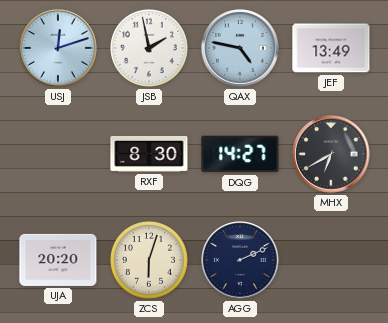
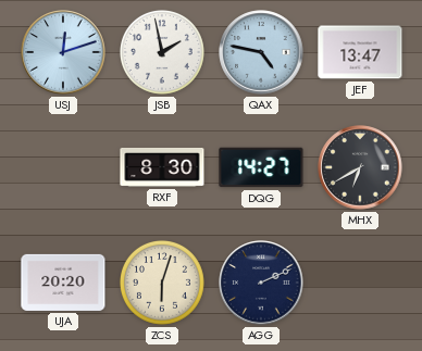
JEF: 13:49 -> 13:47 (360, 52)
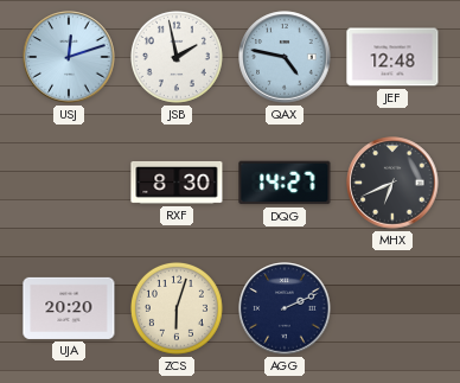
JEF: 13:47 -> 12:48 (392, 57)
MHX: 6:40 -> 6:41 (392, 183)
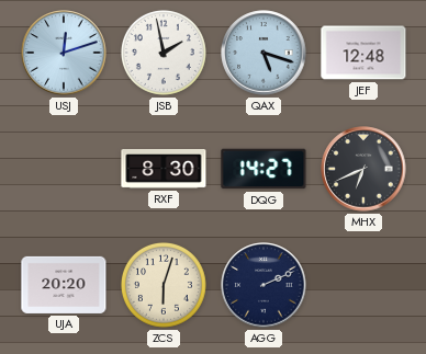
QAX: 4:47 -> 5:18 (264, 53)
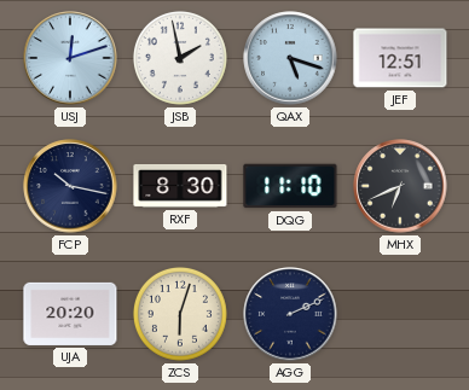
JEF: 12:48 -> 12:51 (400, 58)
FCP: none -> 10:17 (70, 186)
DQG: 14:27 -> 11:10 (290, 186)
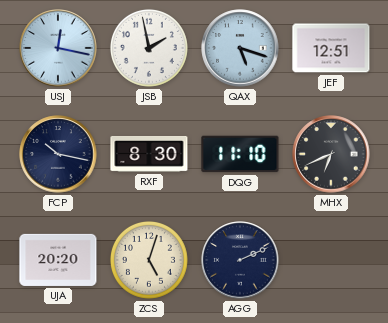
USJ: 12:12 -> 12:17 (58, 48)
ZCS: 6:03 -> 5:03 (149, 260)
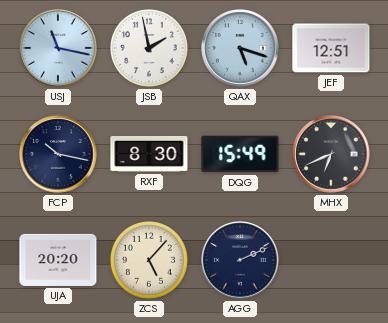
USJ: 12:17 -> 11:17 (58, 48)
DQG: 11:10 -> 15:49 (240, 154)
ZCS: 5:03 -> 5:07 (149, 260)
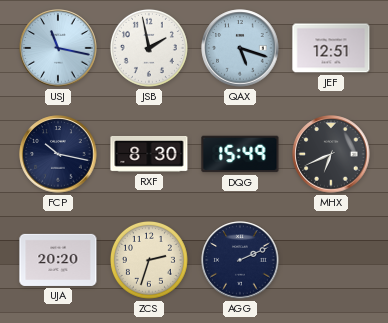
ZCS: 5:07 -> 2:33 (149, 260)
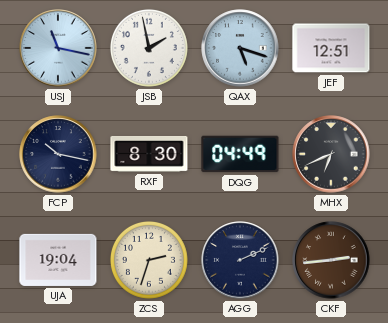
DQG: 15:49 -> 04:49 (240, 154)
UJA: 20:20 -> 19:04 (58, 260)
CKF: none -> 2:44 (331, 260)
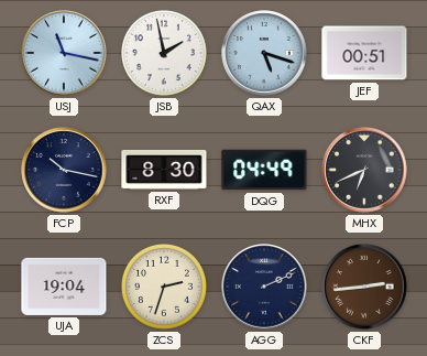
JEF: 12:51 -> 00:51 (364, 53)
